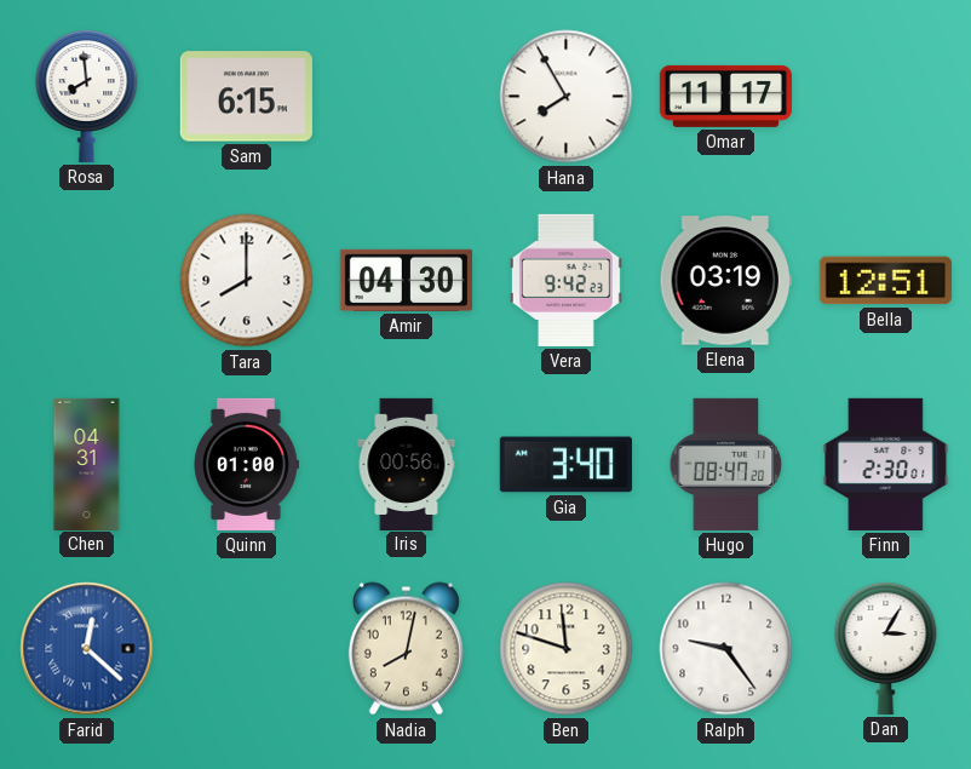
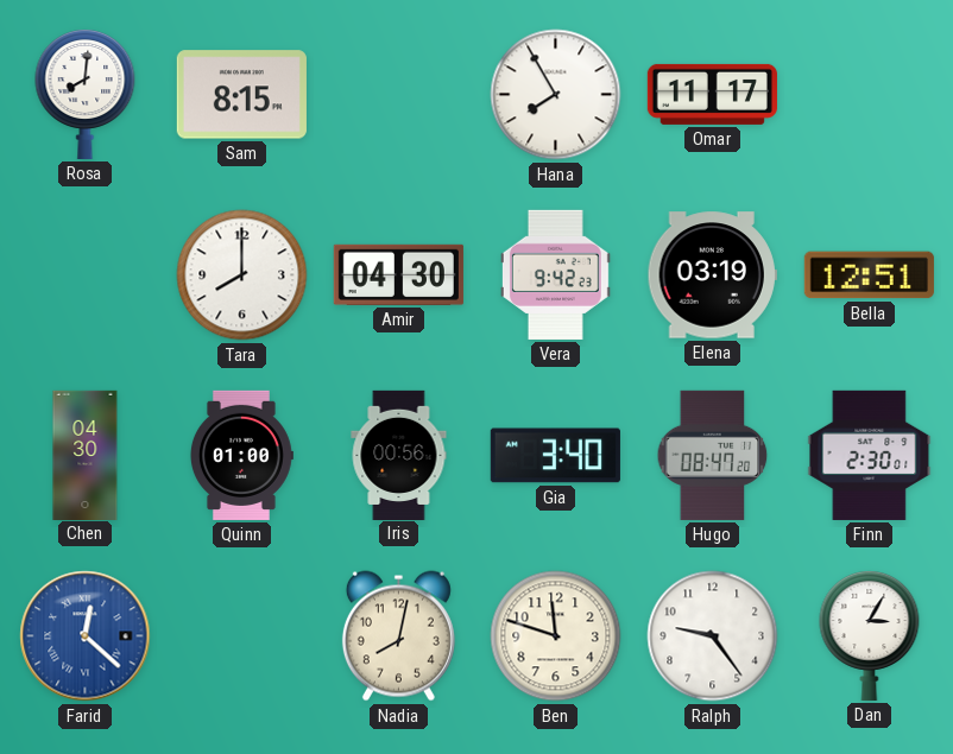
Rosa: 7:59 -> 8:01 (86, 95)
Sam: 6:15 -> 8:15 (241, 95)
Chen: 04:31 -> 04:30 (86, 455)
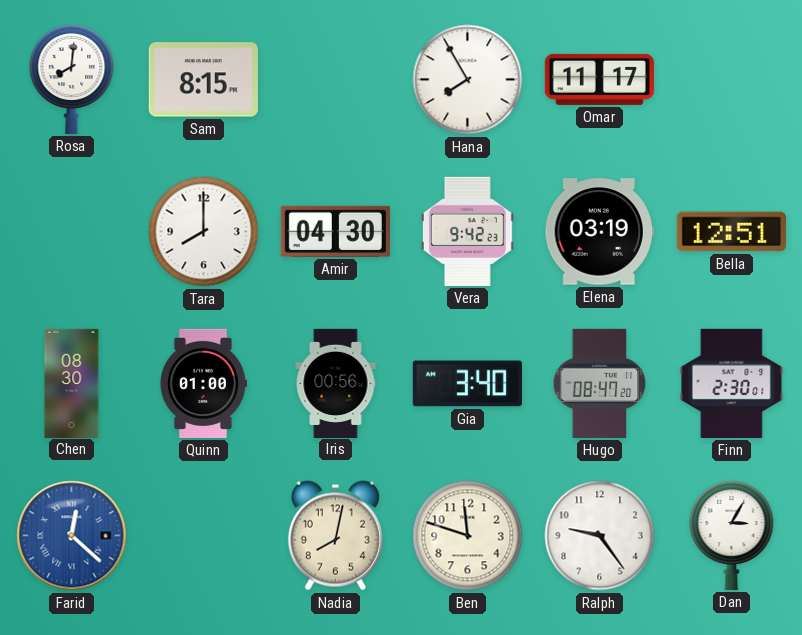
Chen: 04:30 -> 08:30 (72, 383)
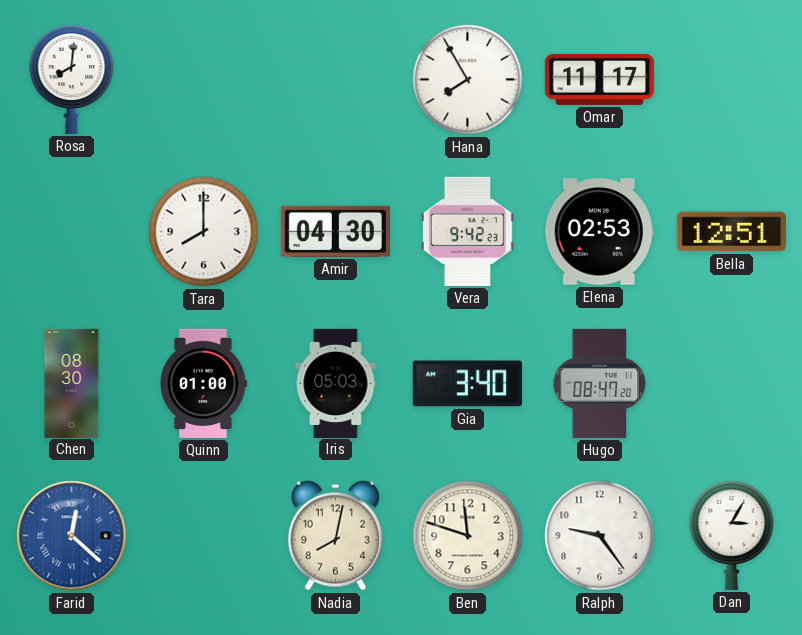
Sam: 8:15 -> none (203, 80)
Elena: 03:19 -> 02:53 (599, 232)
Iris: 00:56 -> 05:03 (336, 383)
Finn: 2:30 -> none (732, 383)
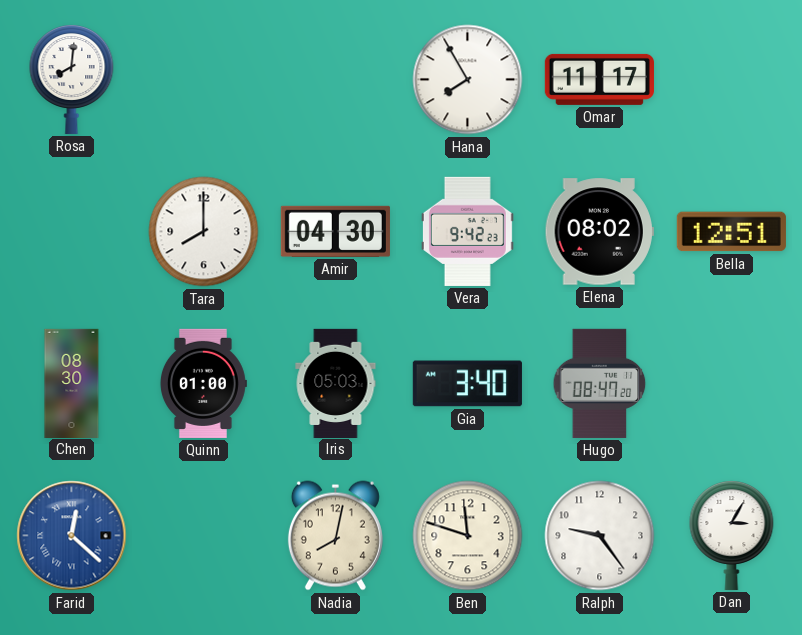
Elena: 02:53 -> 08:02 (599, 232)
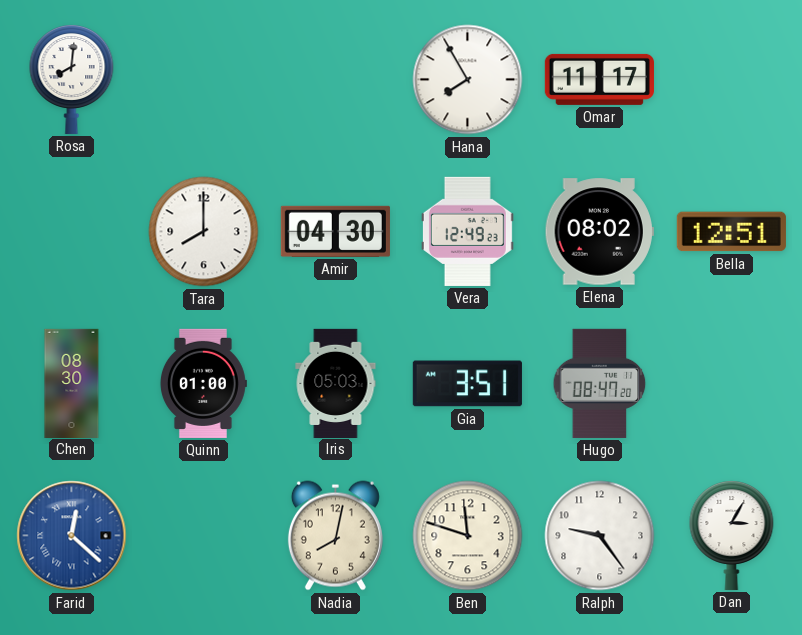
Vera: 9:42 -> 12:49 (467, 231)
Gia: 3:40 -> 3:51 (467, 384)
